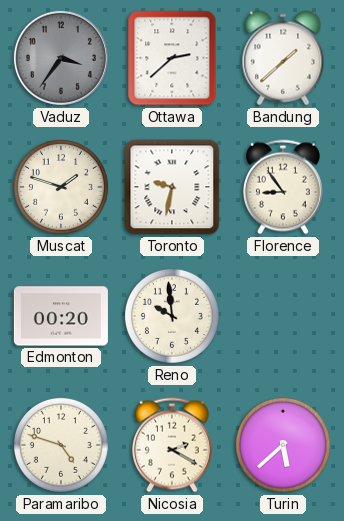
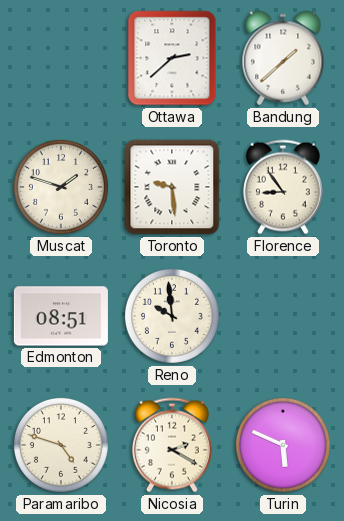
Vaduz: 3:36 -> none (61, 58)
Toronto: 9:32 -> 9:29 (172, 187)
Edmonton: 00:20 -> 08:51 (61, 316)
Turin: 5:38 -> 5:49 (283, 445)
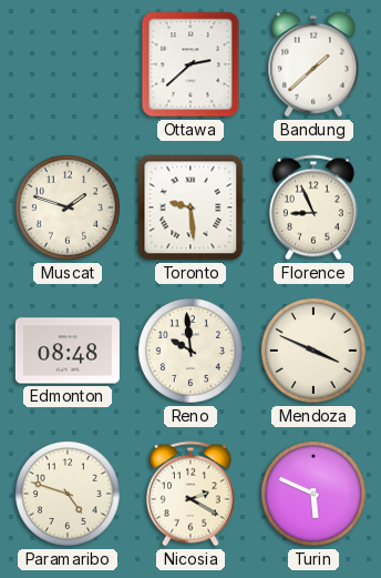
Florence: 8:54 -> 8:56 (313, 207)
Edmonton: 08:51 -> 08:48 (68, 351)
Mendoza: none -> 3:49 (313, 351)
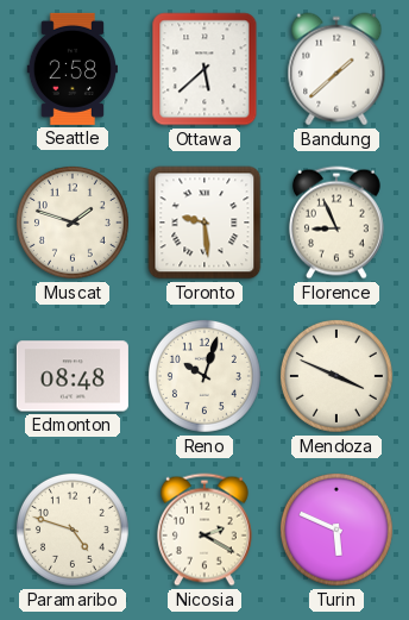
Seattle: none -> 2:58 (71, 69)
Ottawa: 2:38 -> 5:38 (204, 69)
Reno: 9:59 -> 10:03 (204, 376)
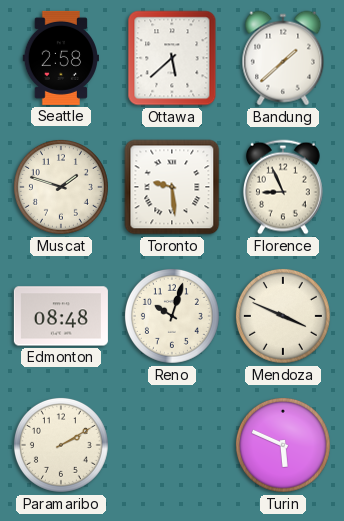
Paramaribo: 4:48 -> 2:10 (61, 445)
Nicosia: 2:20 -> none (204, 530)
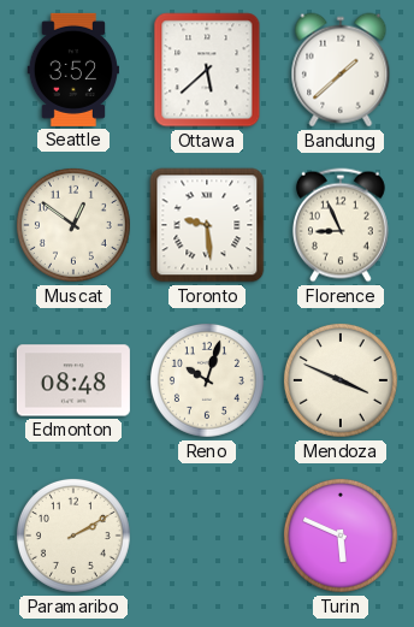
Seattle: 2:58 -> 3:52 (72, 70)
Muscat: 1:48 -> 12:51 (73, 225)
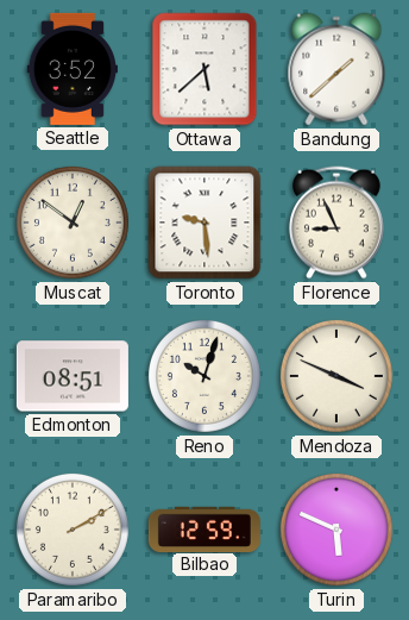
Edmonton: 08:48 -> 08:51 (73, 376)
Bilbao: none -> 12:59 (204, 528)
